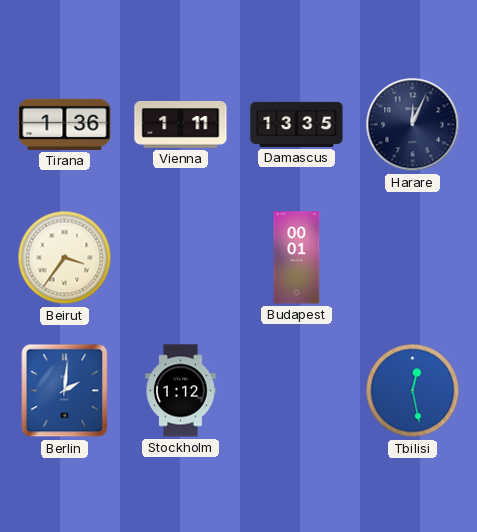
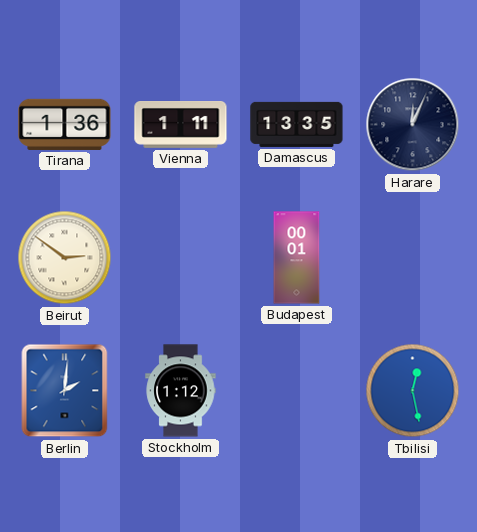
Beirut: 3:36 -> 2:51 (65, 258)
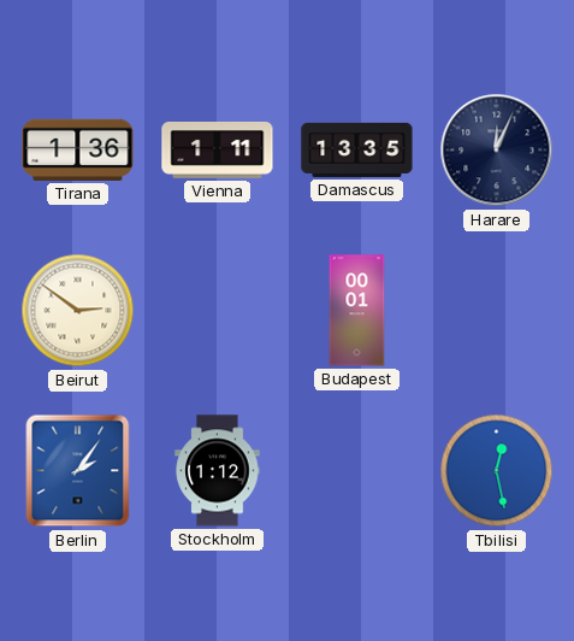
Berlin: 2:01 -> 2:06 (78, 471)
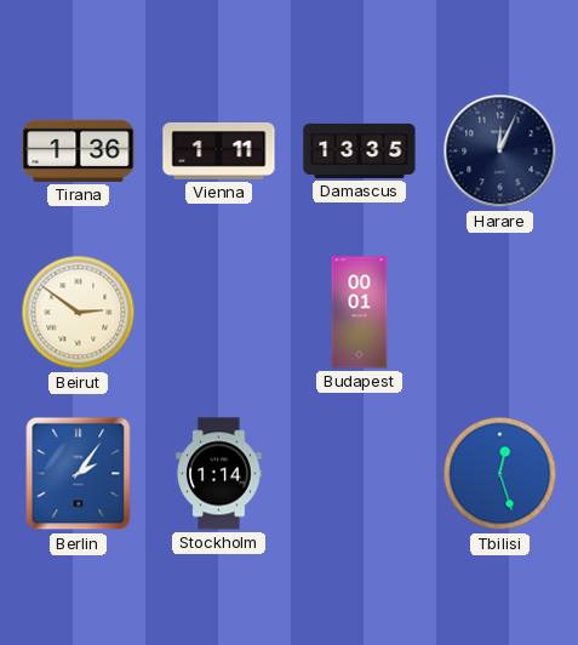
Stockholm: 1:12 -> 1:14 (219, 474)
Tbilisi: 12:28 -> 12:27 (500, 474)
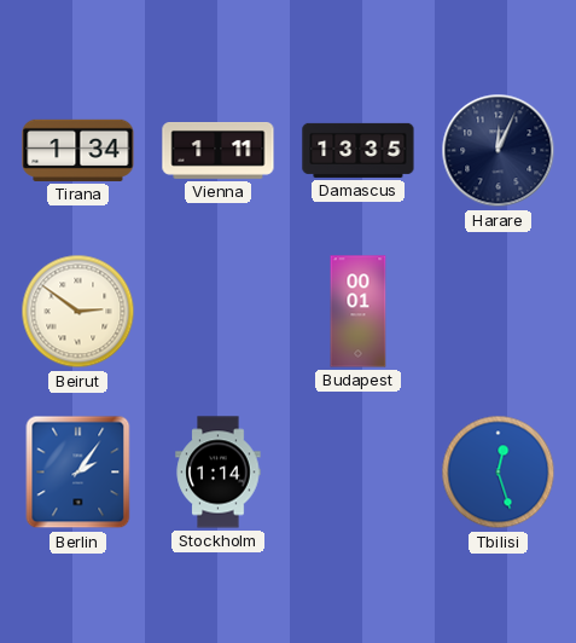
Tirana: 1:36 -> 1:34 (78, 150)
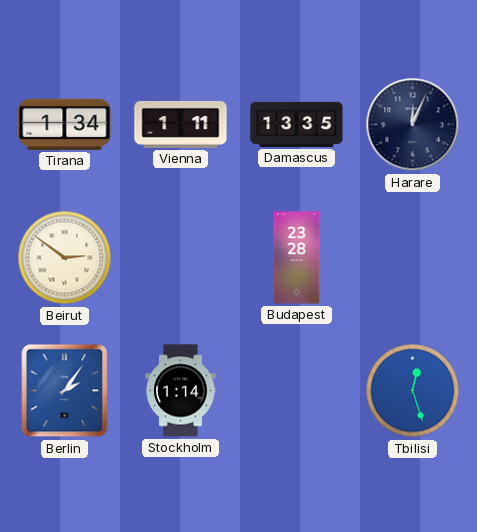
Budapest: 00:01 -> 23:28 (297, 258)
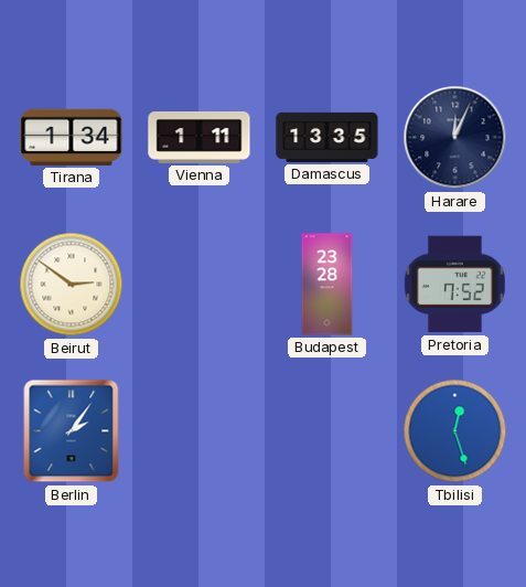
Pretoria: none -> 7:52 (454, 285)
Stockholm: 1:14 -> none (181, 391)
